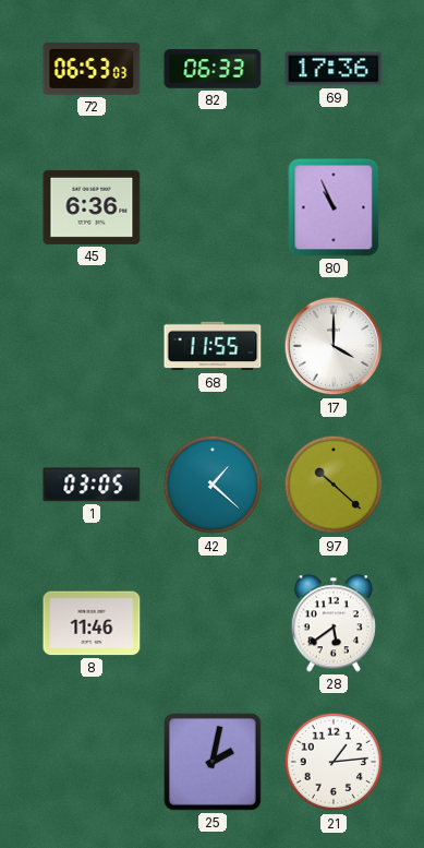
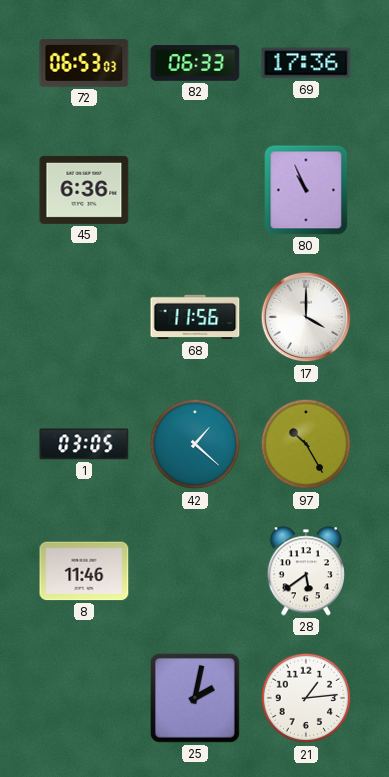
68: 11:55 -> 11:56 (195, 317)
97: 10:22 -> 10:25 (306, 444)
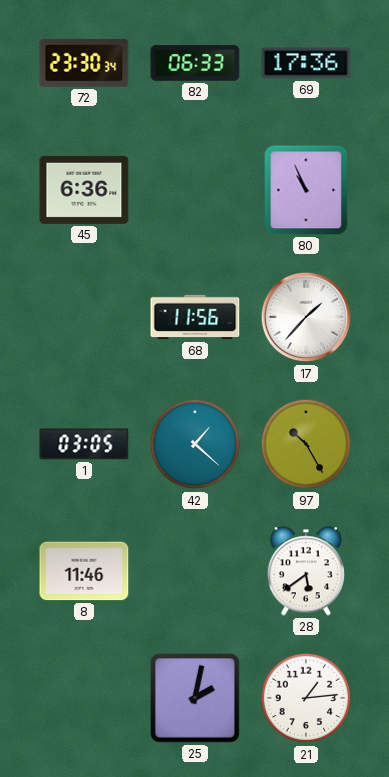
72: 06:53 -> 23:30 (84, 63)
17: 4:00 -> 1:37 (306, 317)
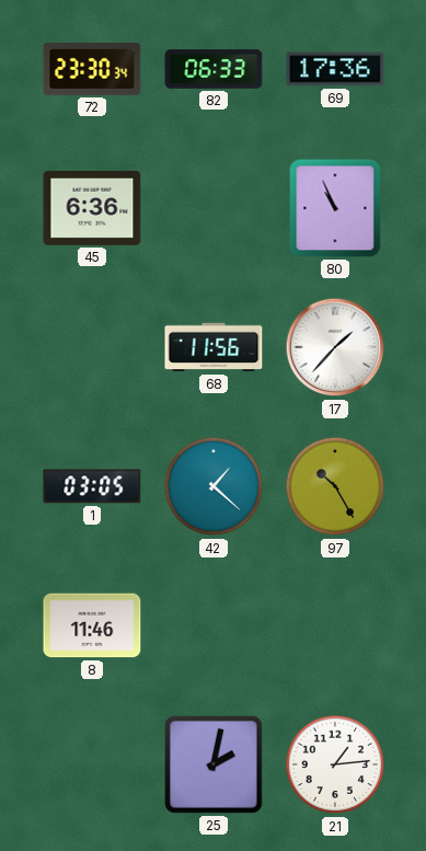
28: 5:39 -> none (306, 571)
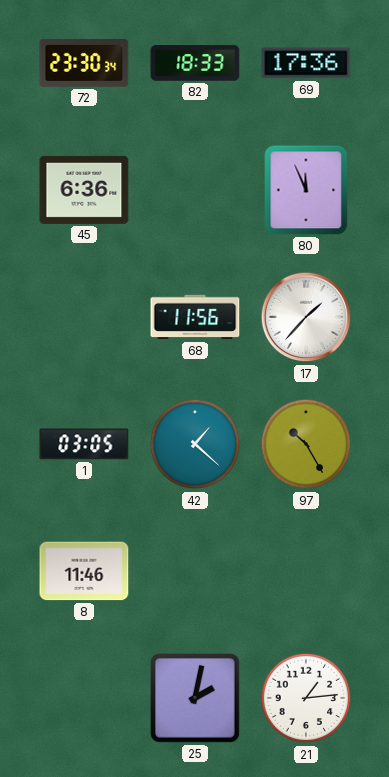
82: 06:33 -> 18:33 (195, 63)
80: 10:56 -> 11:56 (306, 190)
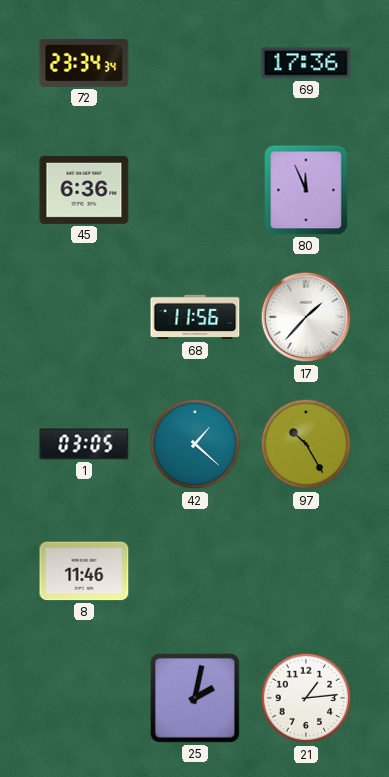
72: 23:30 -> 23:34 (84, 63)
82: 18:33 -> none (195, 63)
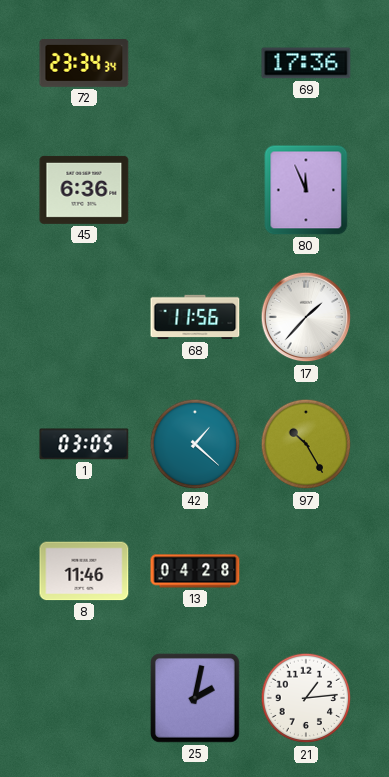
13: none -> 04:28 (195, 571)
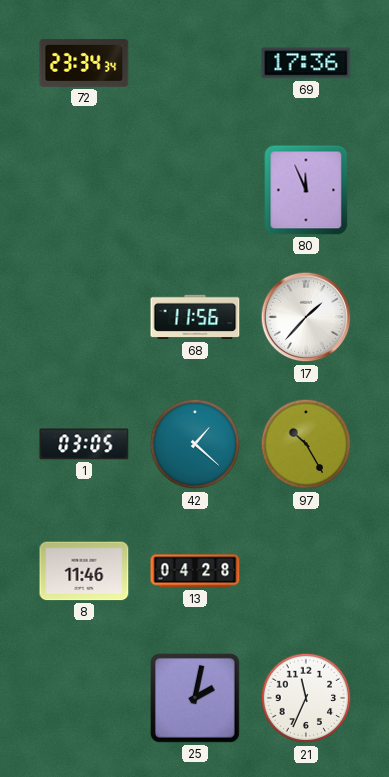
45: 6:36 -> none (84, 190)
21: 1:14 -> 11:34 (306, 698)
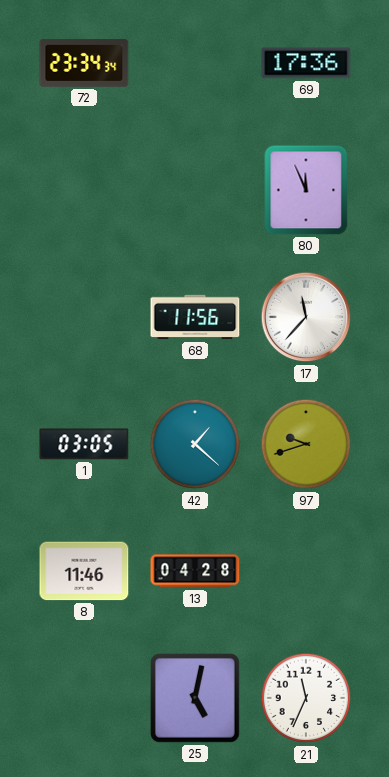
17: 1:37 -> 11:37 (306, 317)
97: 10:25 -> 9:42 (306, 444)
25: 2:02 -> 5:02 (195, 698)
